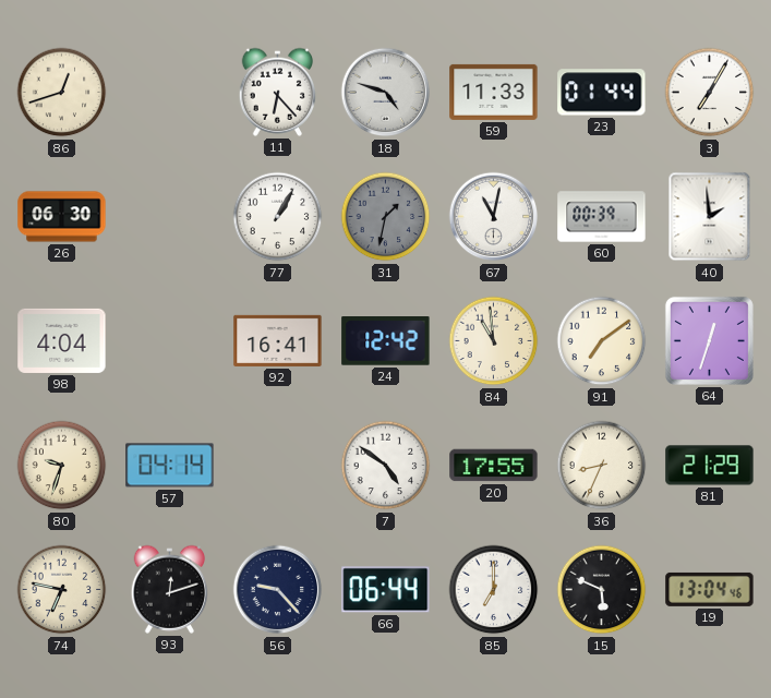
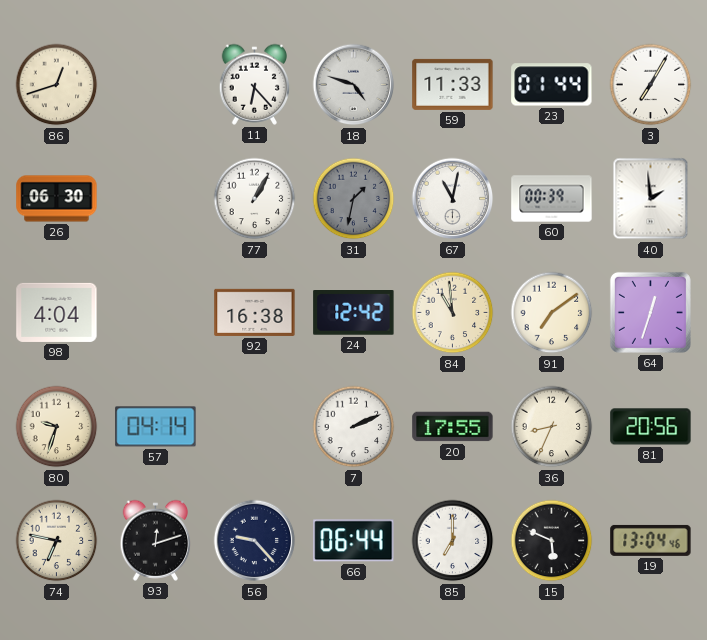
92: 16:41 -> 16:38 (255, 312)
7: 4:51 -> 2:11 (354, 427)
81: 21:29 -> 20:56 (651, 427)
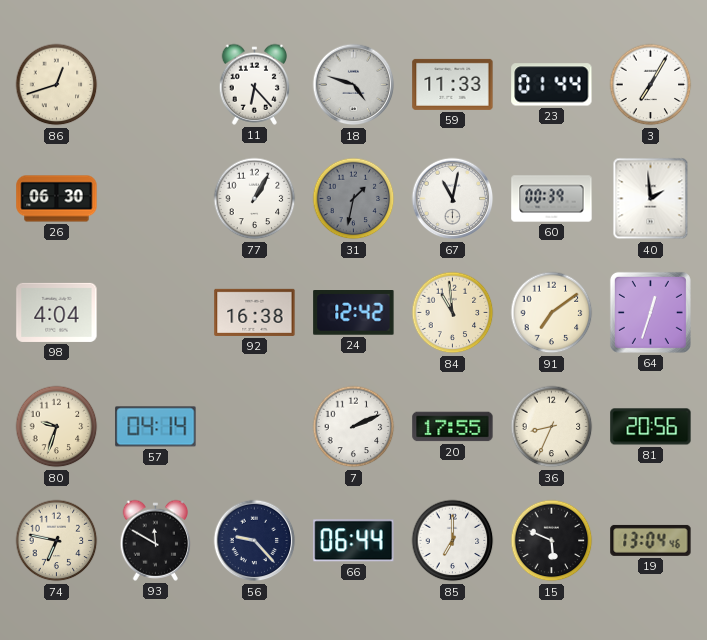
93: 12:12 -> 11:50 (156, 540)
